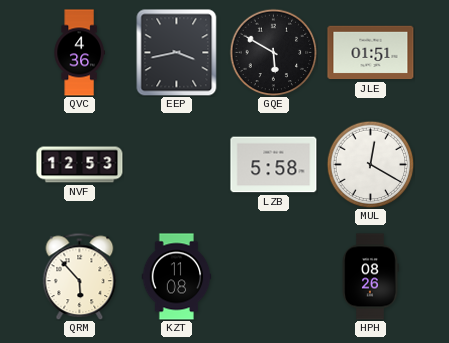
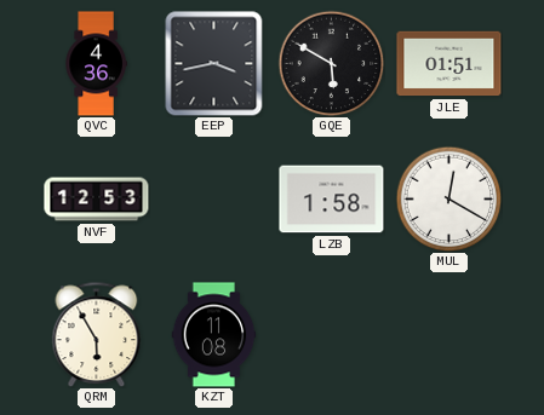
LZB: 5:58 -> 1:58 (332, 200)
QRM: 5:53 -> 5:55 (97, 334)
HPH: 08:26 -> none (370, 277)
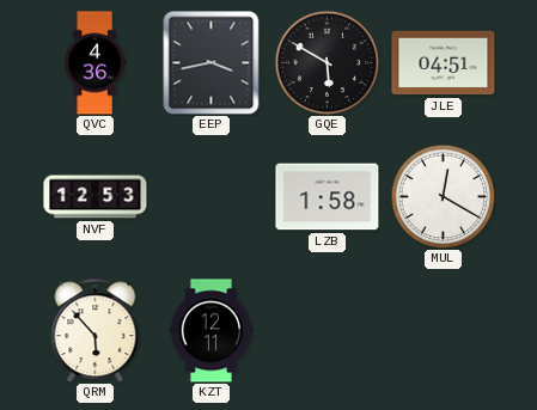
JLE: 01:51 -> 04:51 (444, 63)
QRM: 5:55 -> 5:53 (96, 330)
KZT: 11:08 -> 12:11 (212, 331)
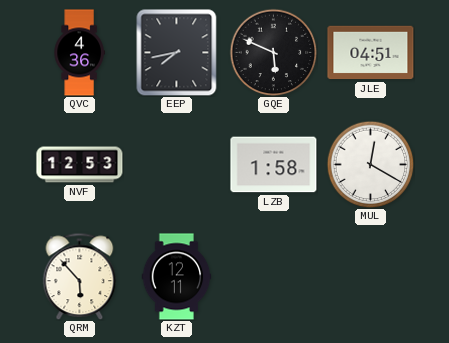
EEP: 3:43 -> 7:43 (177, 52)
GQE: 5:50 -> 5:49 (273, 52)
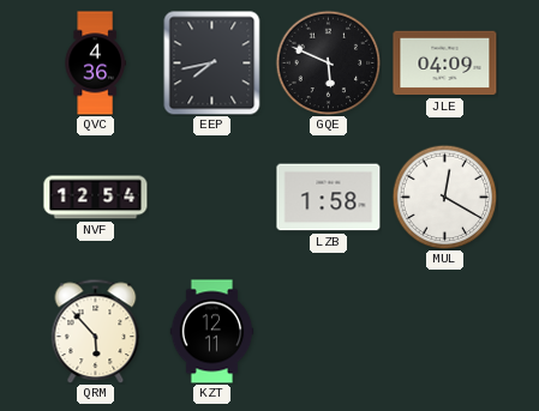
JLE: 04:51 -> 04:09 (445, 64)
NVF: 12:53 -> 12:54 (96, 198)
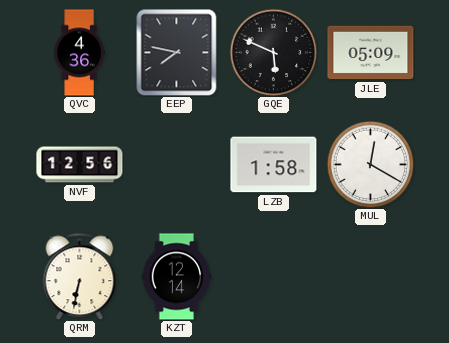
EEP: 7:43 -> 7:47 (177, 52)
JLE: 04:09 -> 05:09 (371, 53)
NVF: 12:54 -> 12:56 (80, 165)
QRM: 5:53 -> 6:32 (80, 276)
KZT: 12:11 -> 12:14 (177, 277)
